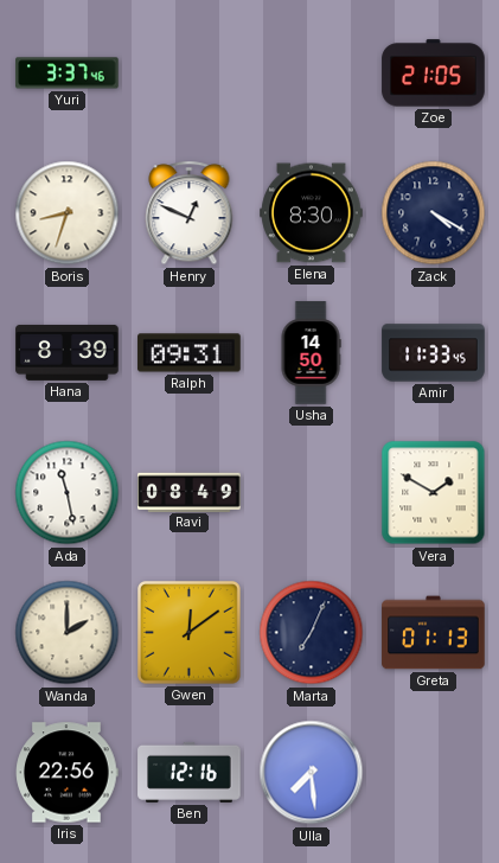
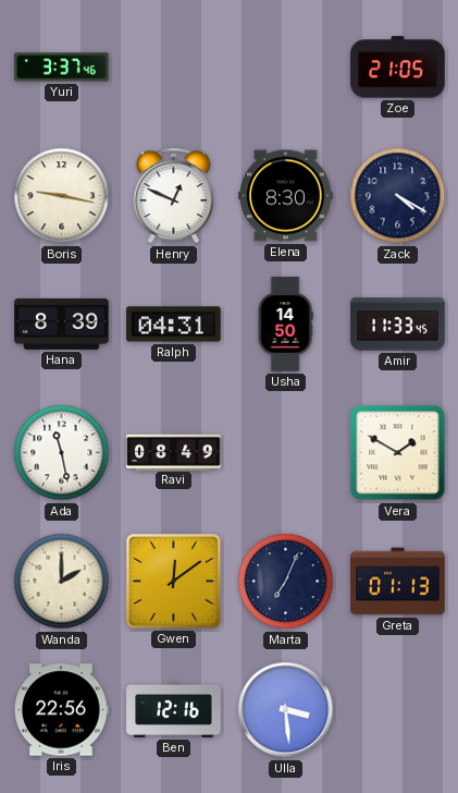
Boris: 8:33 -> 9:17 (62, 196)
Ralph: 09:31 -> 04:31 (174, 325)
Ulla: 7:29 -> 3:29 (286, 710)
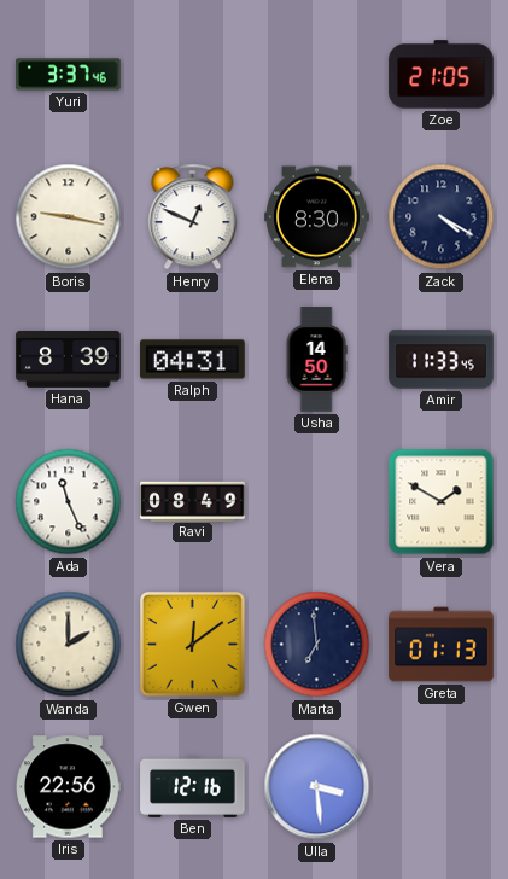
Ada: 11:28 -> 11:26 (69, 502)
Marta: 7:04 -> 6:59 (317, 645)
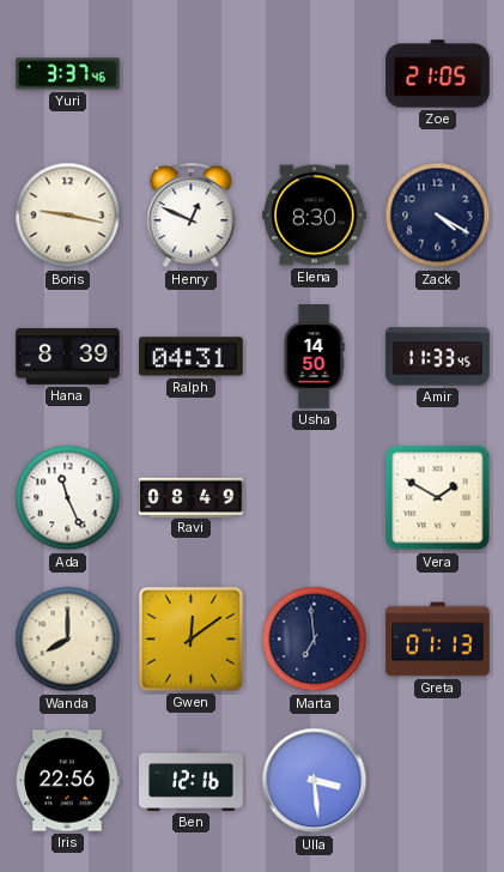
Wanda: 2:00 -> 8:00 (68, 640)
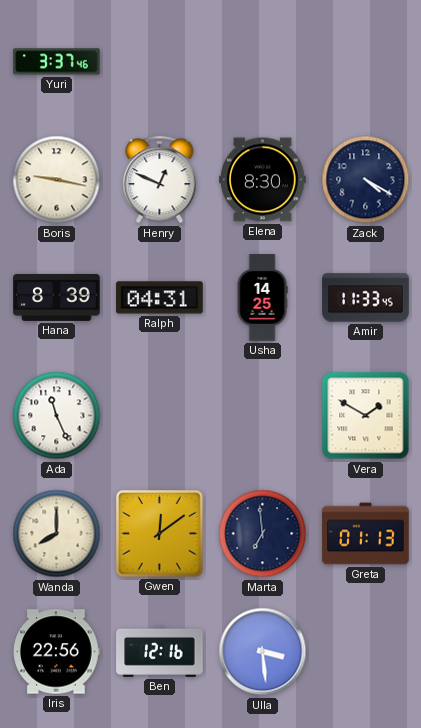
Zoe: 21:05 -> none (438, 74)
Usha: 14:50 -> 14:25 (262, 298)
Ravi: 08:49 -> none (192, 497)
